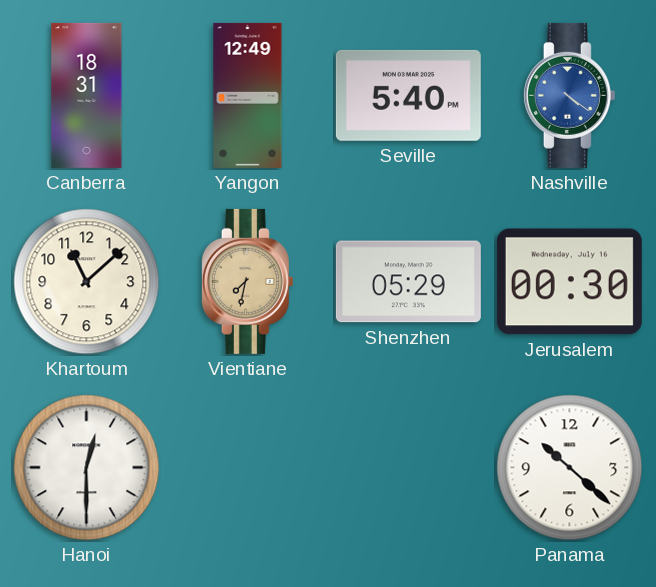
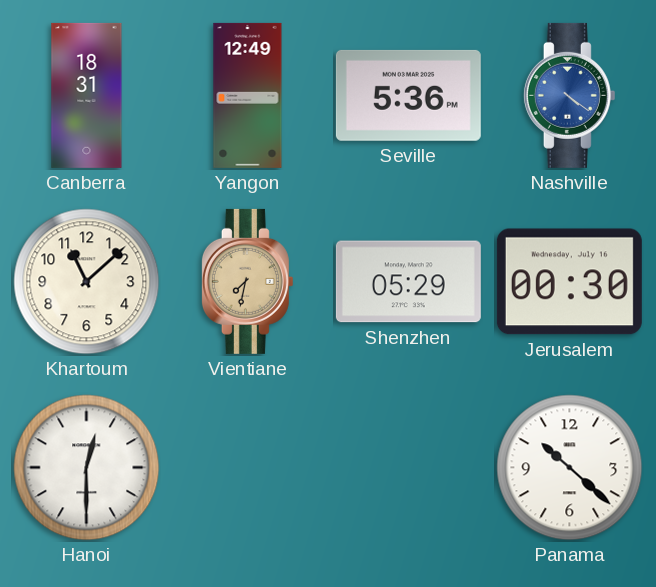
Seville: 5:40 -> 5:36 (408, 95)
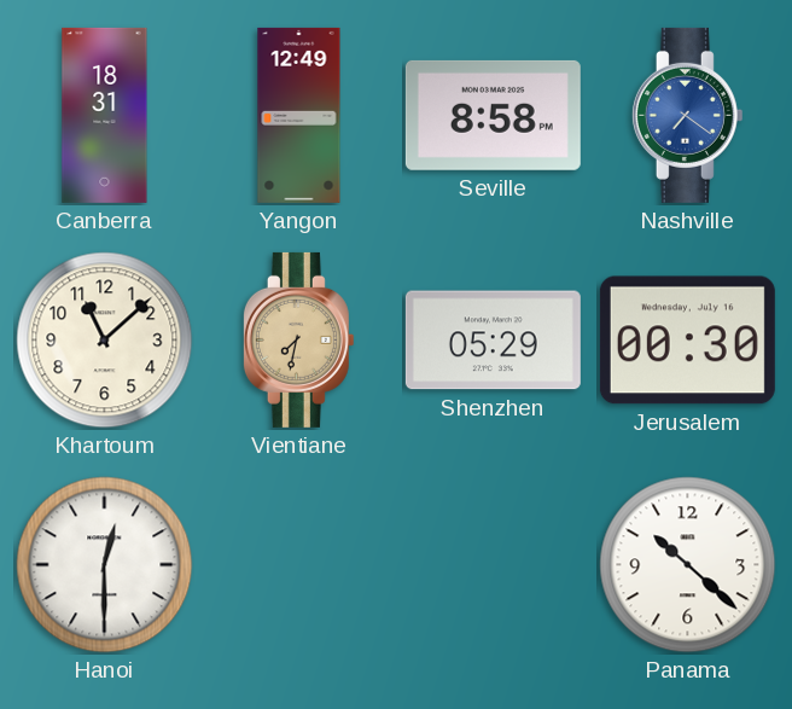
Seville: 5:36 -> 8:58 (493, 115)
Nashville: 4:21 -> 7:21 (687, 115)
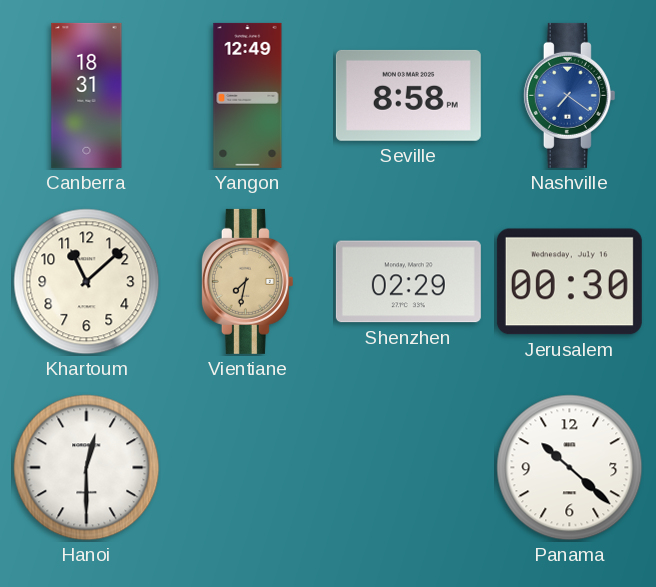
Shenzhen: 05:29 -> 02:29 (408, 282)
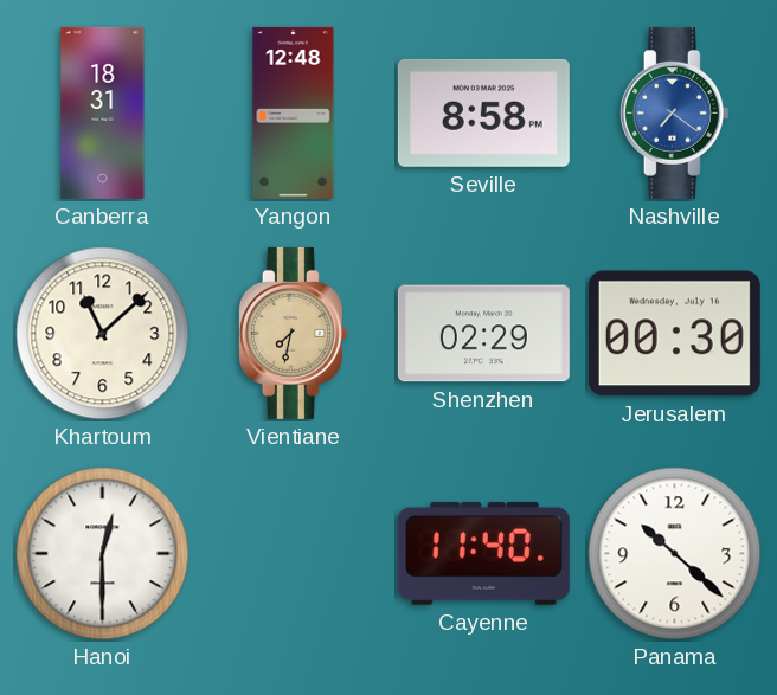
Yangon: 12:49 -> 12:48 (294, 112)
Cayenne: none -> 11:40 (483, 553)
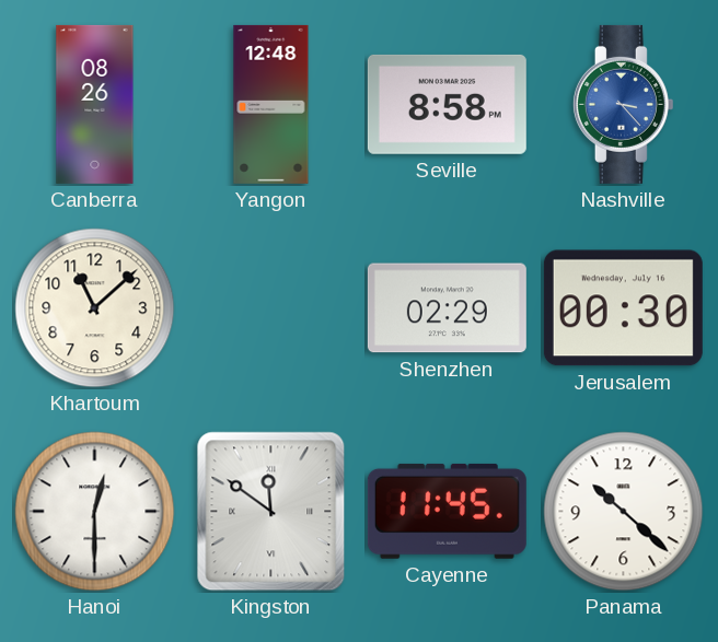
Canberra: 18:31 -> 08:26 (95, 104)
Nashville: 7:21 -> 3:23 (623, 104)
Vientiane: 7:32 -> none (293, 333)
Kingston: none -> 11:51 (271, 512)
Cayenne: 11:40 -> 11:45 (447, 511)
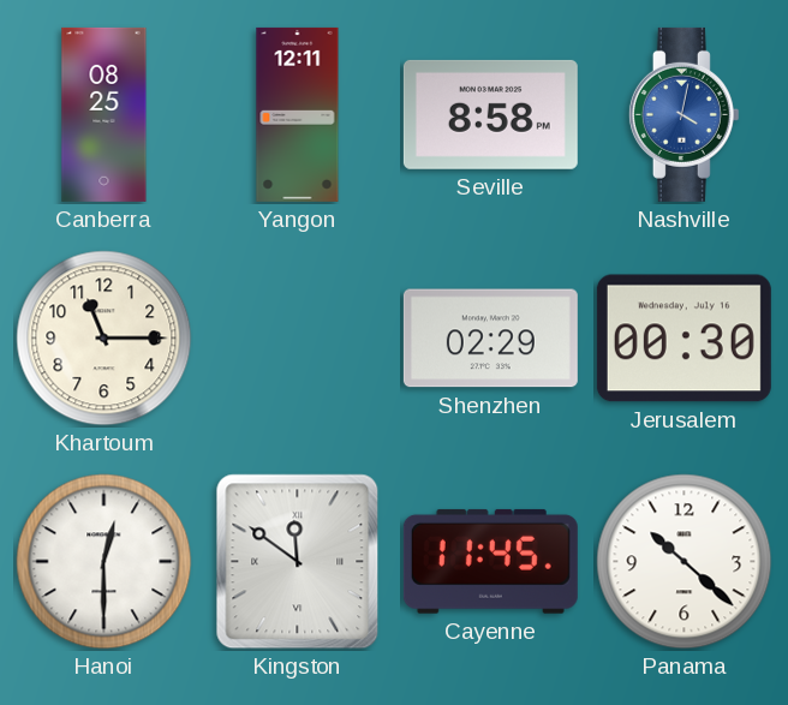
Canberra: 08:26 -> 08:25 (105, 114)
Yangon: 12:48 -> 12:11 (298, 114)
Nashville: 3:23 -> 4:02 (683, 114)
Khartoum: 11:08 -> 11:15 (105, 339)
